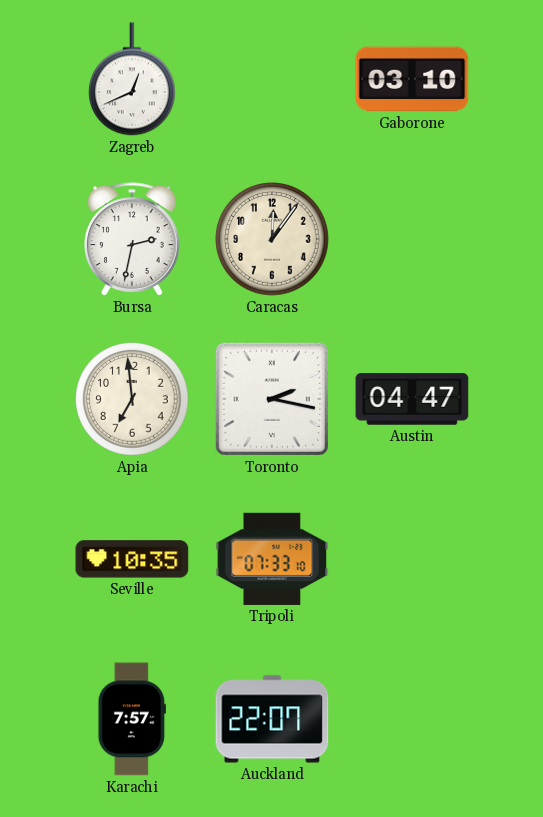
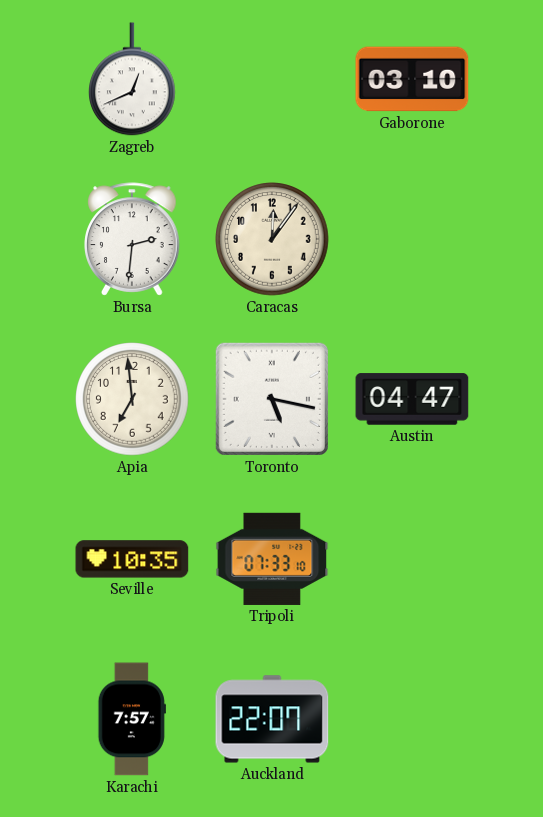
Bursa: 2:32 -> 2:31 (132, 239)
Toronto: 2:17 -> 5:17 (272, 399)
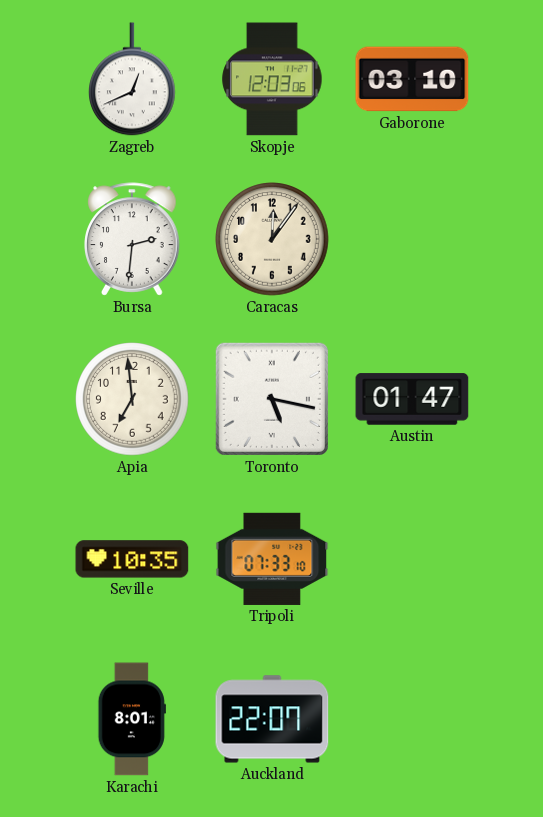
Skopje: none -> 12:03 (272, 79)
Austin: 04:47 -> 01:47 (412, 399)
Karachi: 7:57 -> 8:01 (132, 719)
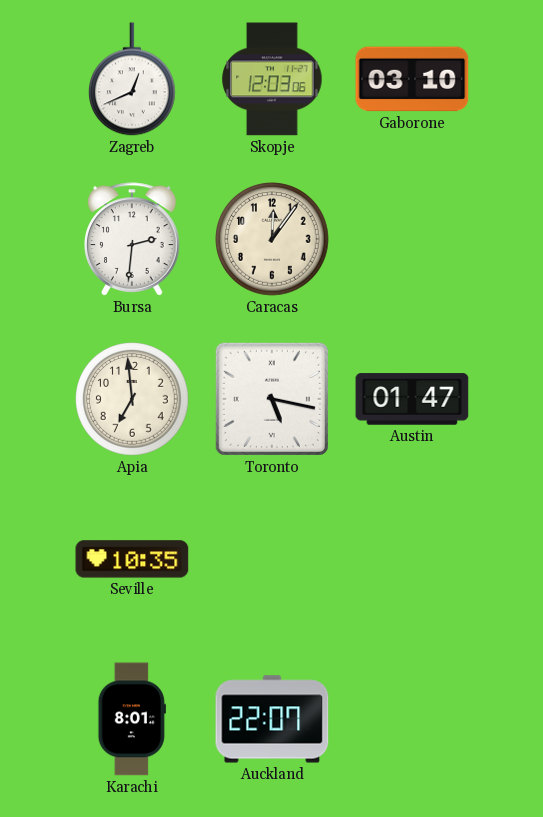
Tripoli: 07:33 -> none (272, 559)
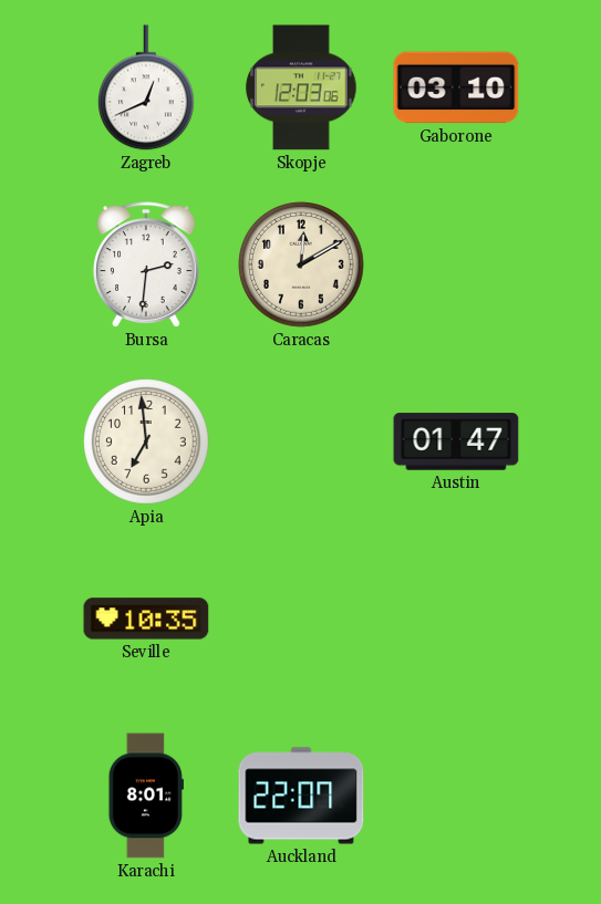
Caracas: 12:06 -> 12:10 (301, 264)
Toronto: 5:17 -> none (272, 399)
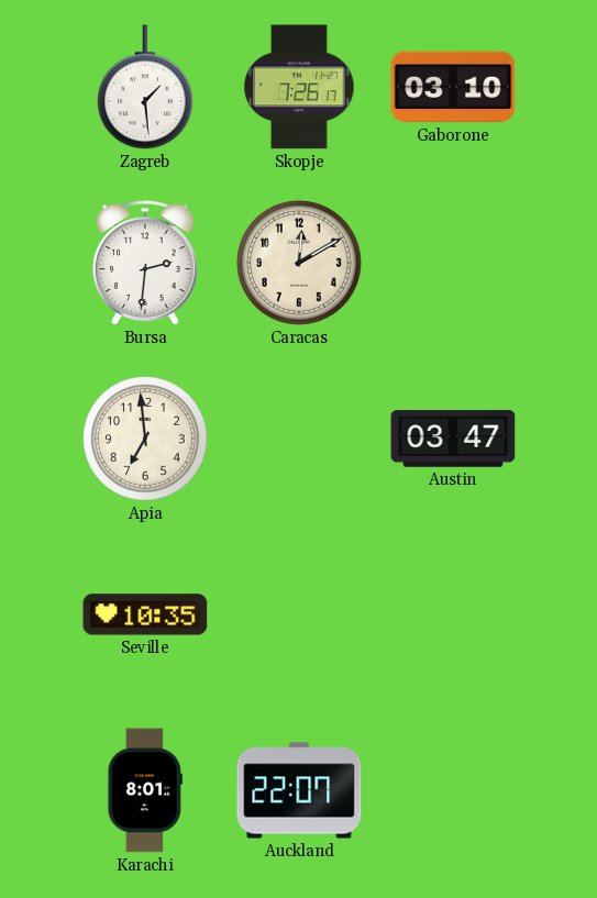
Zagreb: 12:41 -> 1:29 (146, 87)
Skopje: 12:03 -> 7:26 (299, 87)
Austin: 01:47 -> 03:47 (453, 439)
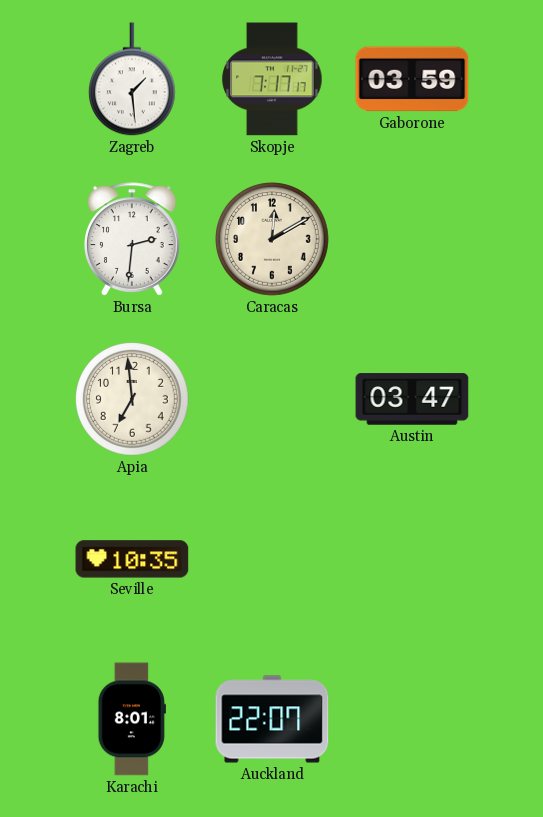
Skopje: 7:26 -> 7:17 (272, 79)
Gaborone: 03:10 -> 03:59 (412, 79)
